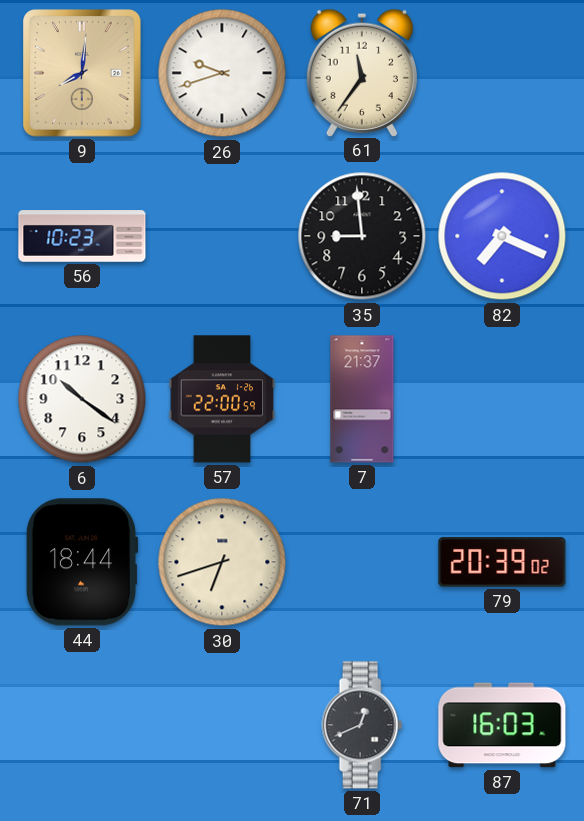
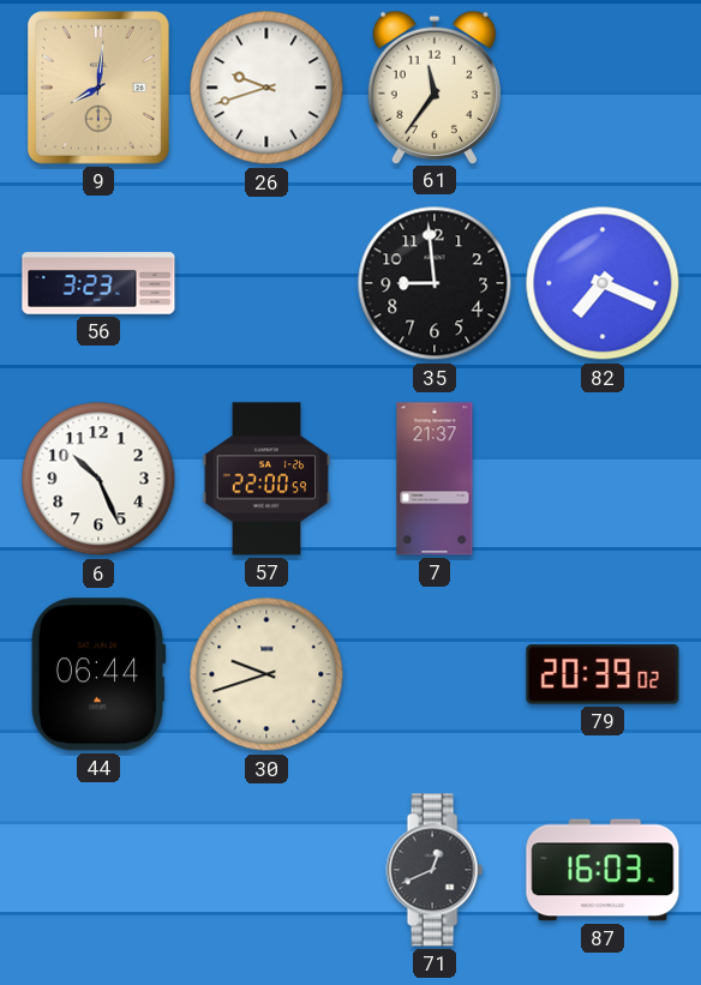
56: 10:23 -> 3:23 (98, 283)
6: 10:21 -> 10:26 (98, 479)
44: 18:44 -> 06:44 (98, 674)
30: 6:42 -> 9:42 (266, 674)
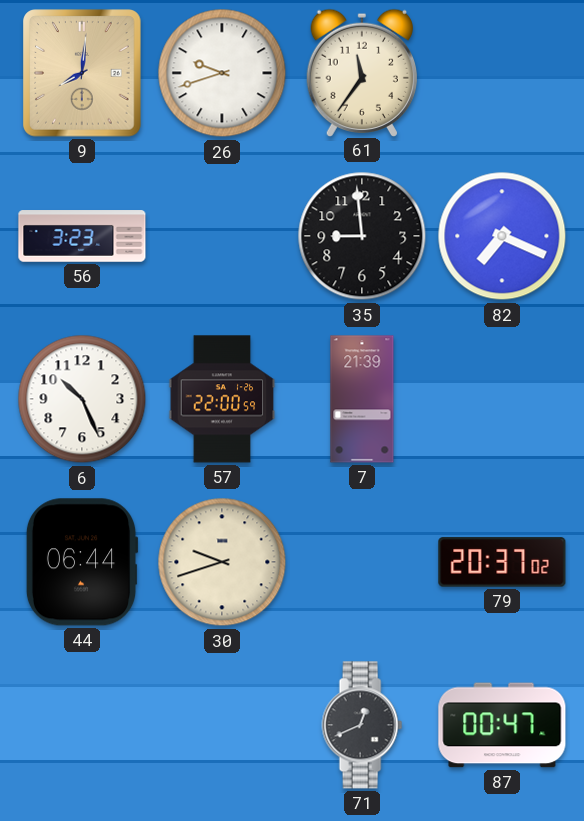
7: 21:37 -> 21:39 (362, 399)
79: 20:39 -> 20:37 (502, 562)
87: 16:03 -> 00:47 (502, 725)
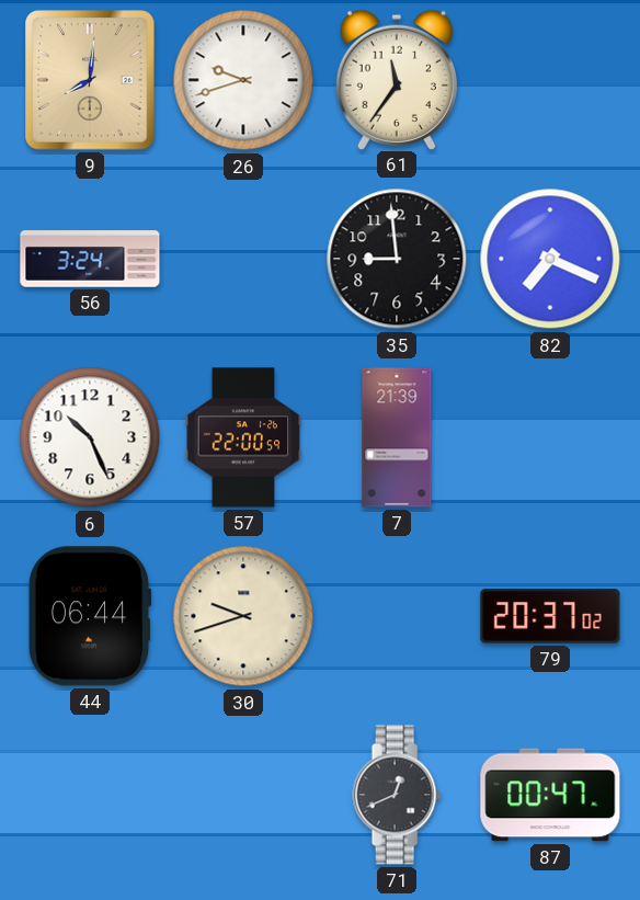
56: 3:23 -> 3:24 (90, 259)
